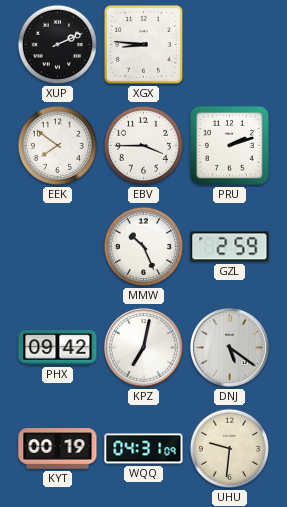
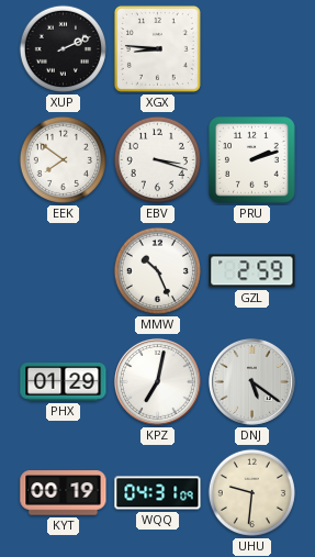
EBV: 3:45 -> 3:18 (157, 159)
PHX: 09:42 -> 01:29 (64, 382)
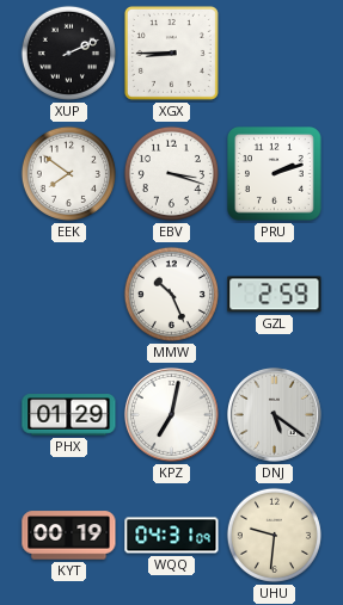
XGX: 8:46 -> 8:45 (171, 53)
